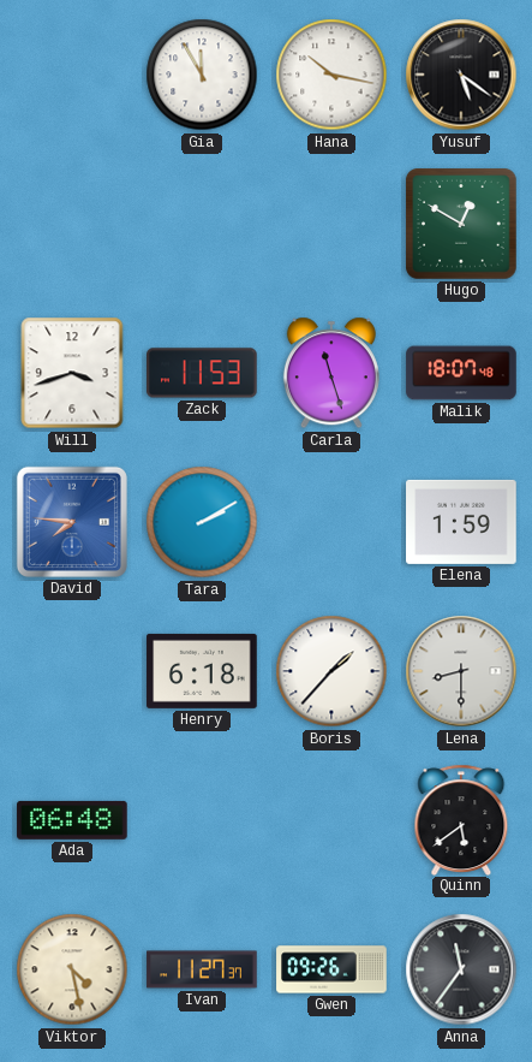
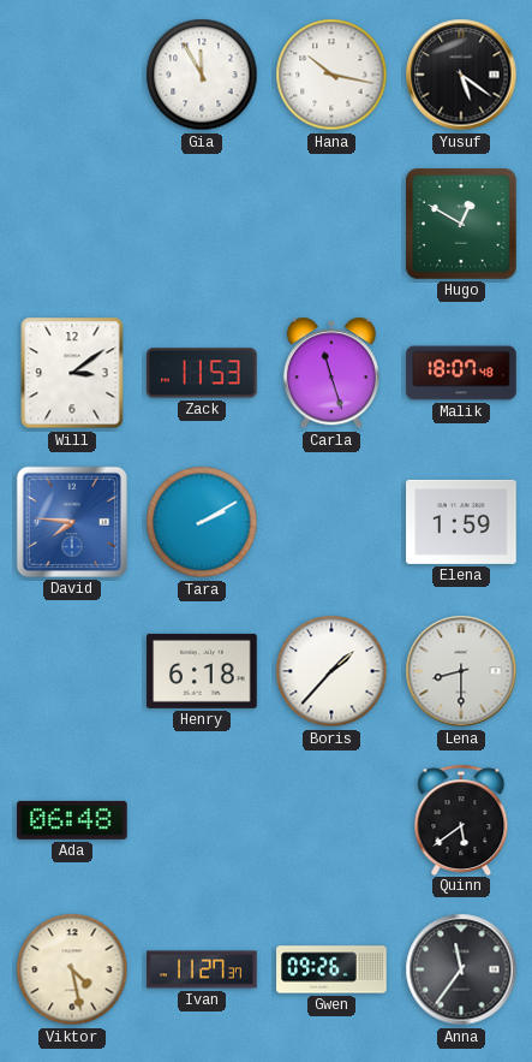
Will: 3:42 -> 3:09 (72, 373)
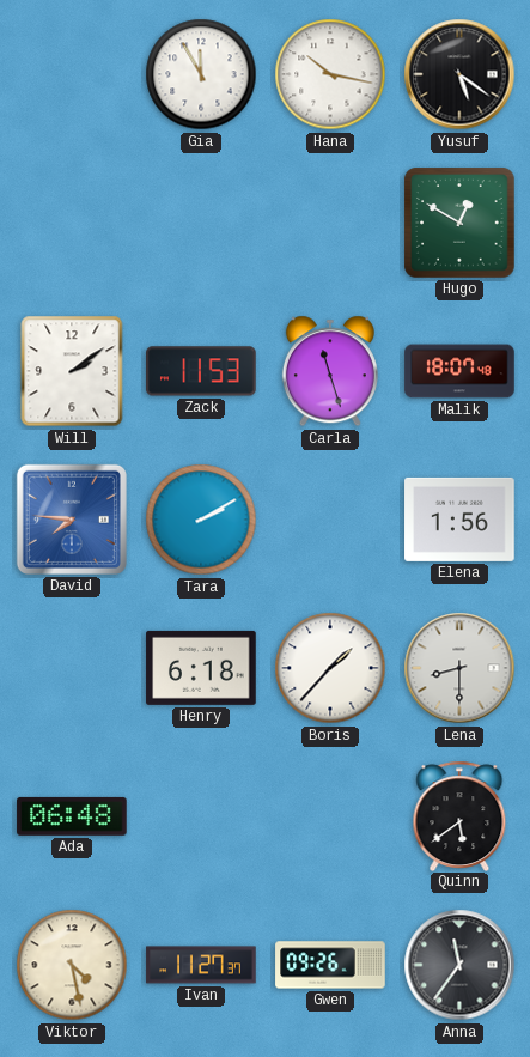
Will: 3:09 -> 2:09 (72, 371)
Elena: 1:59 -> 1:56 (459, 520)
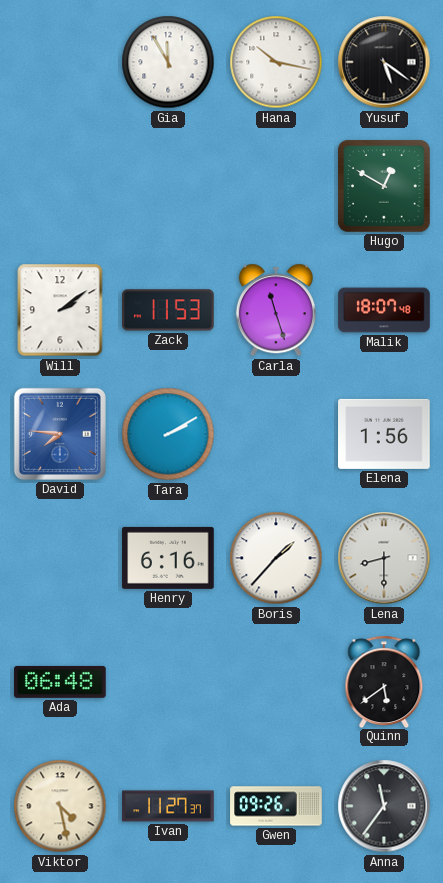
Henry: 6:18 -> 6:16 (168, 558)
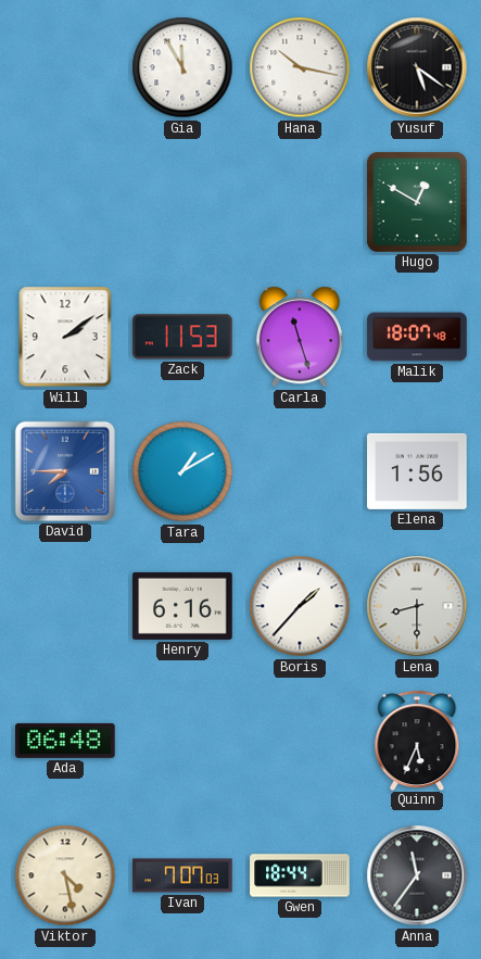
David: 7:46 -> 7:45 (65, 471)
Tara: 2:10 -> 1:10 (182, 471)
Quinn: 5:39 -> 5:34 (417, 740)
Ivan: 11:27 -> 7:07 (182, 875)
Gwen: 09:26 -> 18:44 (300, 875)
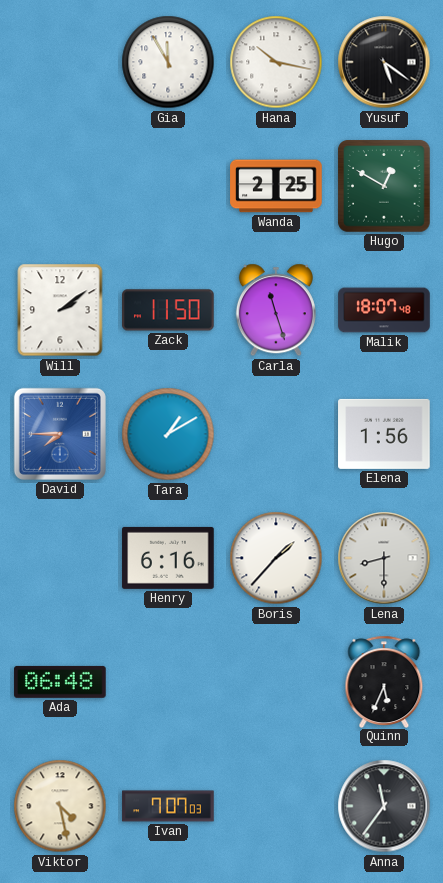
Wanda: none -> 2:25 (276, 186)
Zack: 11:53 -> 11:50 (168, 310)
Gwen: 18:44 -> none (300, 875)
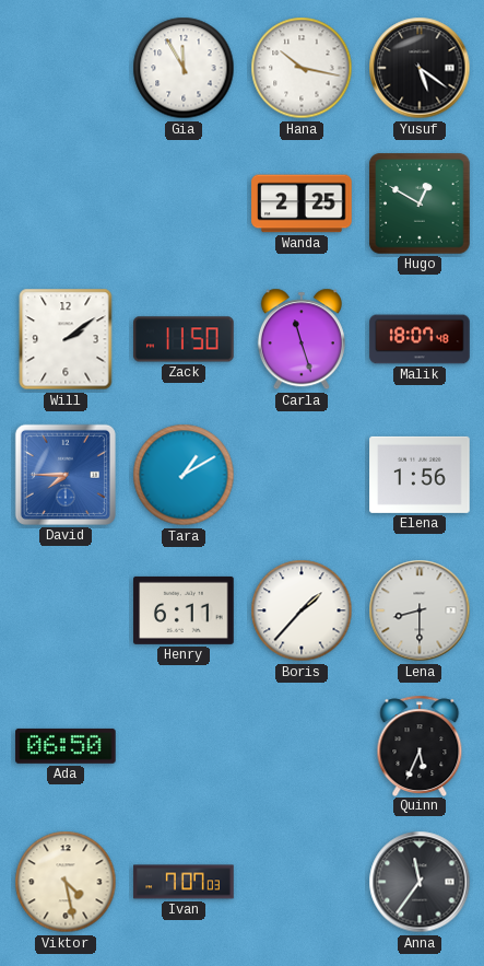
Henry: 6:16 -> 6:11 (184, 610)
Ada: 06:48 -> 06:50 (66, 746)
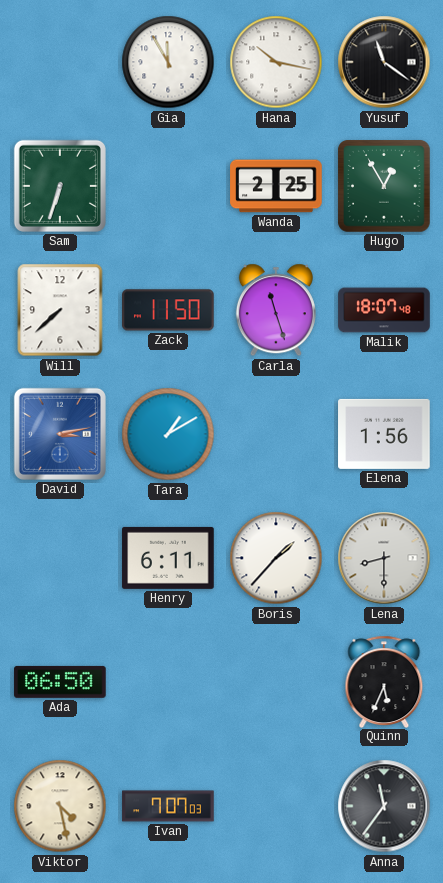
Yusuf: 5:21 -> 11:21 (384, 62)
Sam: none -> 6:33 (60, 186)
Hugo: 12:50 -> 12:55 (384, 186)
Will: 2:09 -> 7:38 (60, 310)
David: 7:45 -> 3:13 (60, 434)
